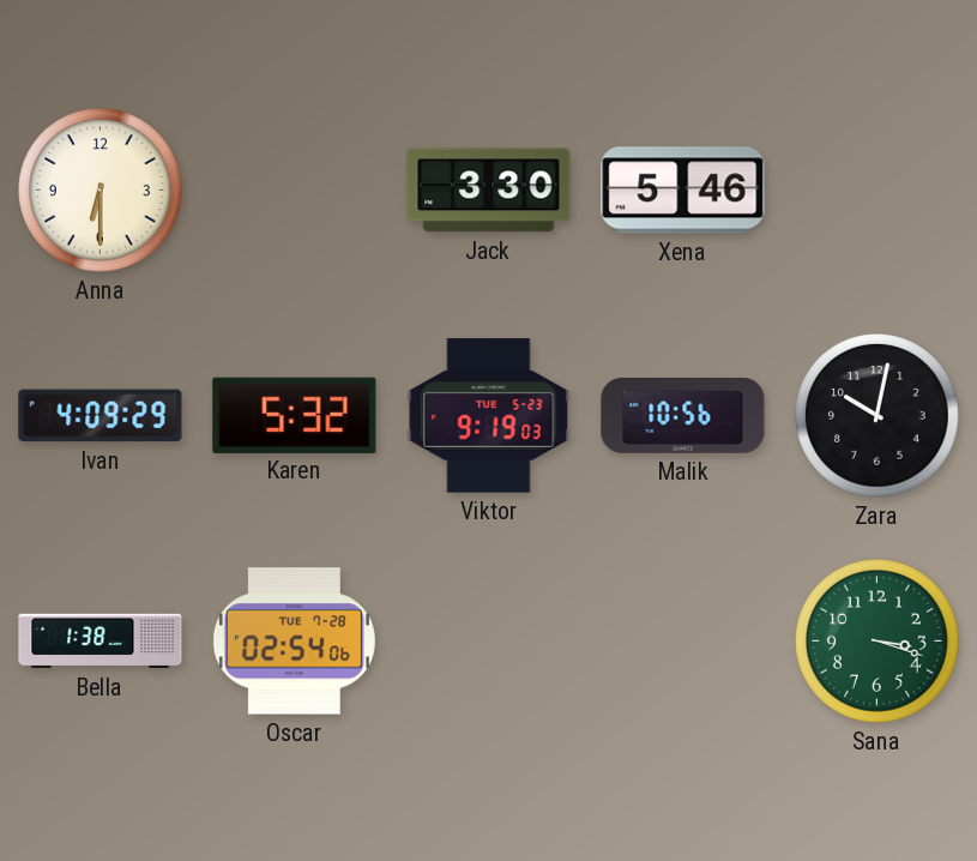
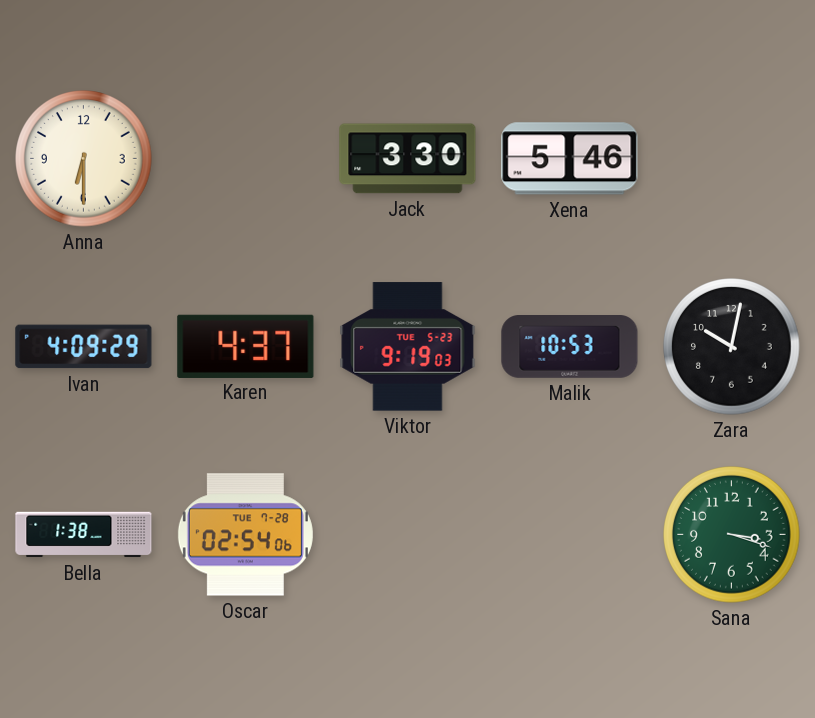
Karen: 5:32 -> 4:37 (246, 346)
Malik: 10:56 -> 10:53 (570, 347)
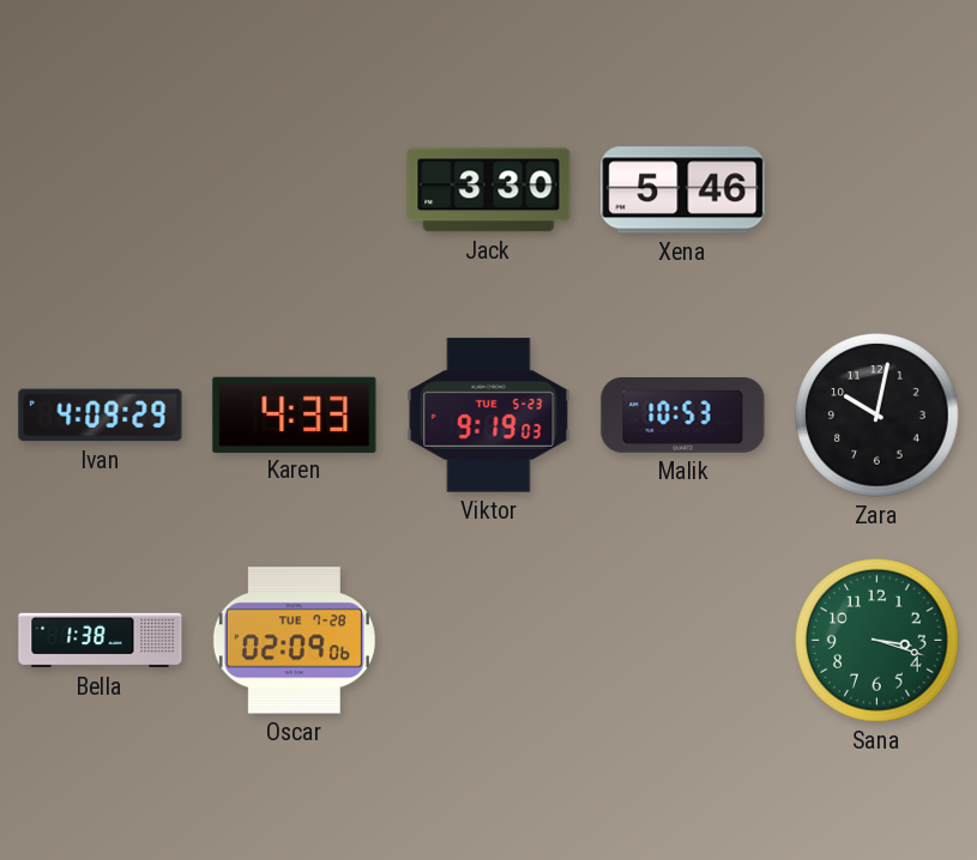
Anna: 6:30 -> none (84, 159)
Karen: 4:37 -> 4:33 (295, 414)
Oscar: 02:54 -> 02:09 (294, 641)
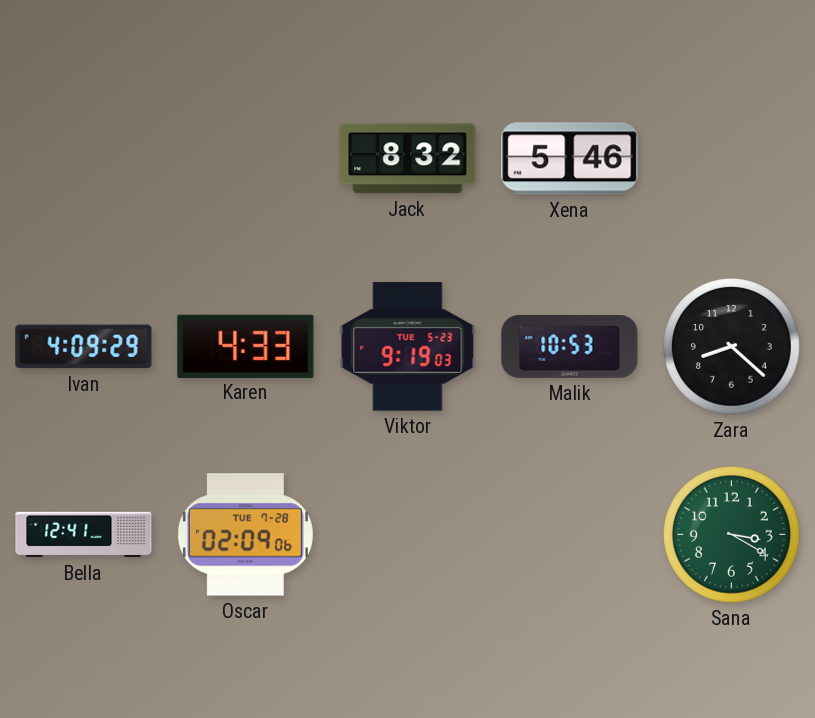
Jack: 3:30 -> 8:32 (408, 159)
Zara: 10:02 -> 8:22 (732, 347)
Bella: 1:38 -> 12:41 (84, 535)
Sana: 3:18 -> 3:20 (732, 535)
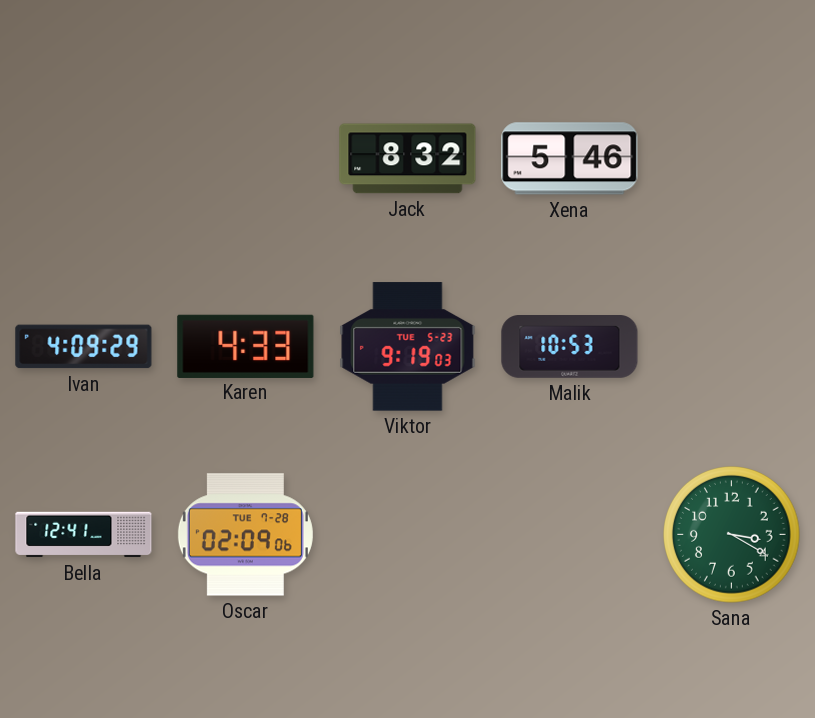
Zara: 8:22 -> none (732, 347)
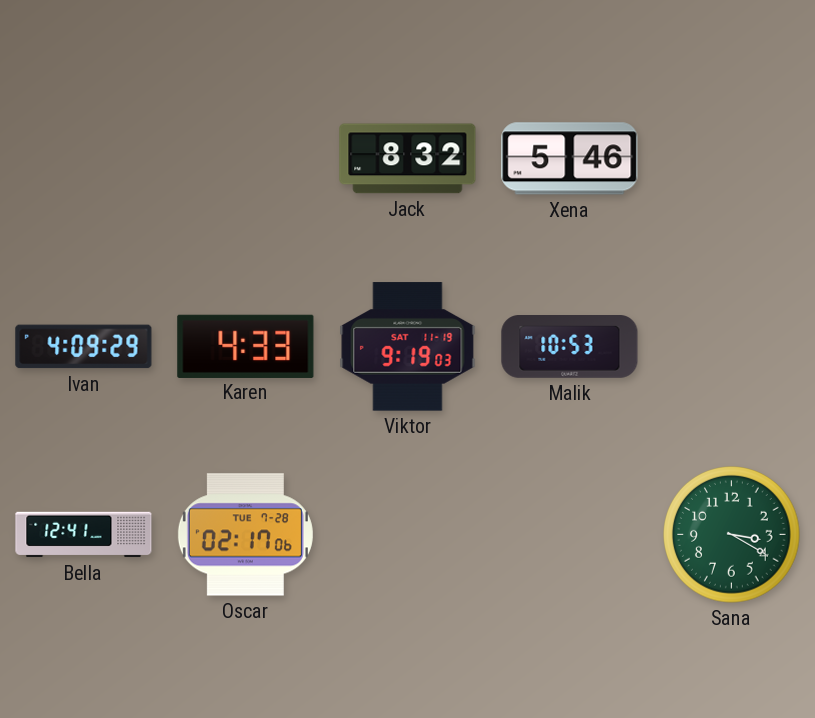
Viktor date: TUE 5-23 -> SAT 11-19 (408, 347)
Oscar: 02:09 -> 02:17 (245, 535)
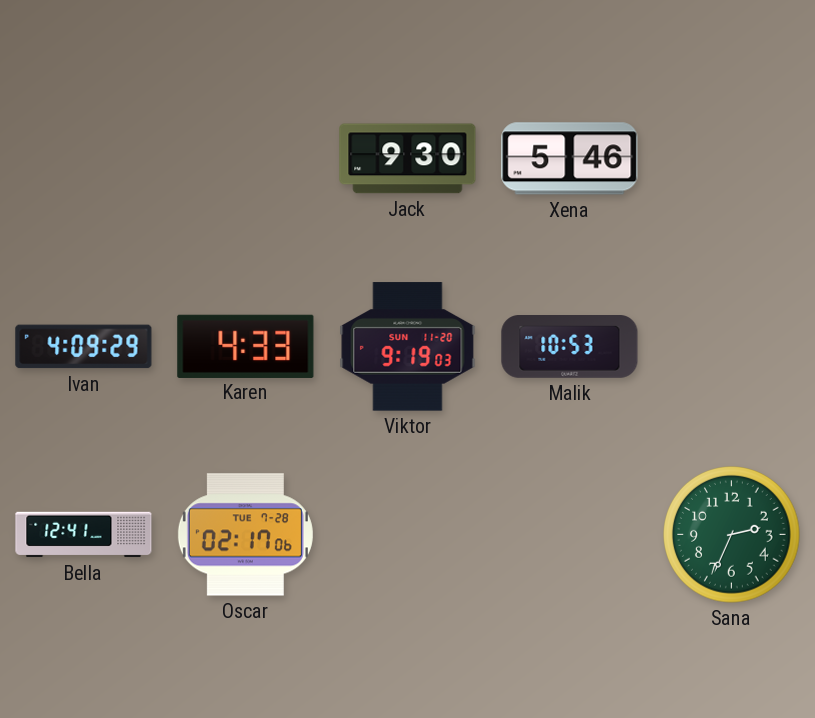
Jack: 8:32 -> 9:30 (408, 159)
Viktor date: SAT 11-19 -> SUN 11-20 (408, 347)
Sana: 3:20 -> 2:34 (732, 535)
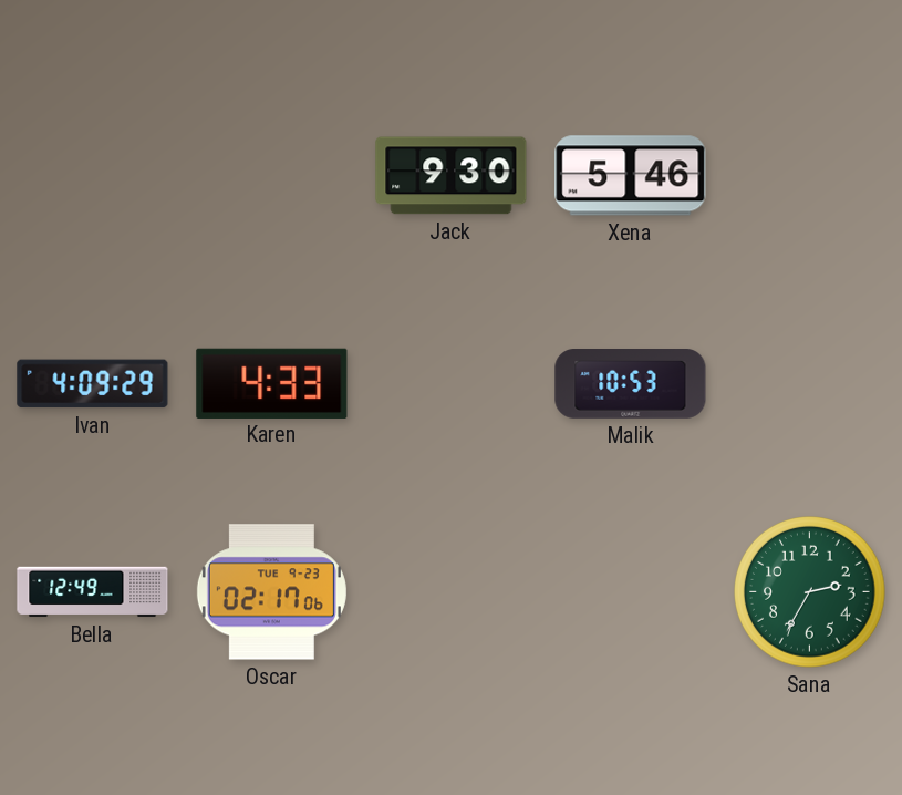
Viktor: 9:19 -> none (408, 347)
Bella: 12:41 -> 12:49 (93, 592)
Oscar date: TUE 7-28 -> TUE 9-23 (271, 592)
Sana: 2:34 -> 2:35 (810, 592)
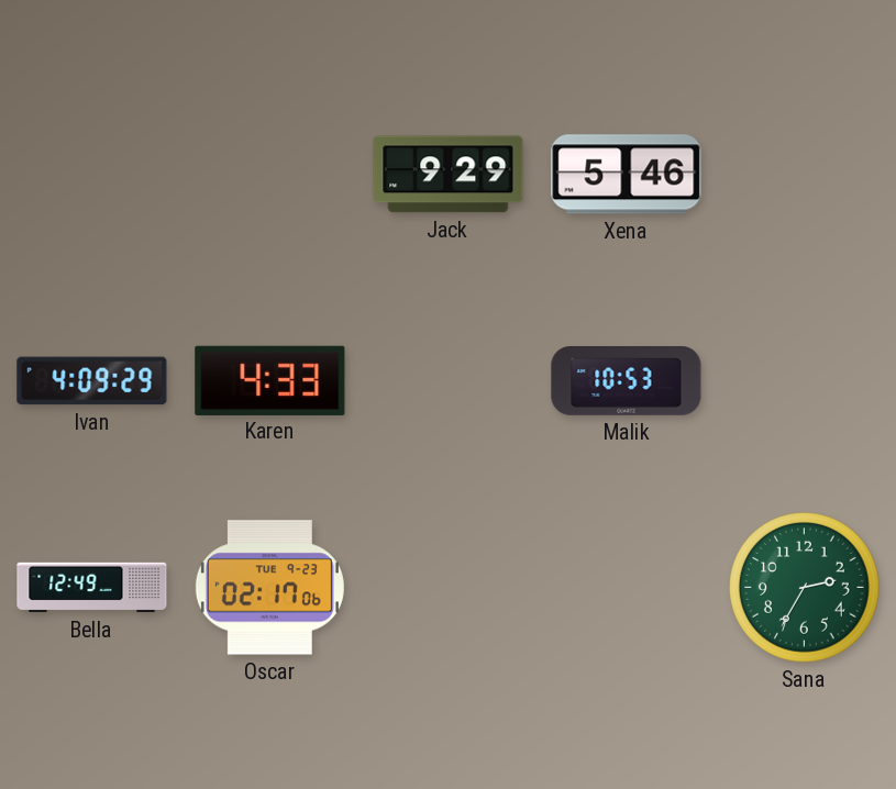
Jack: 9:30 -> 9:29 (449, 175)
